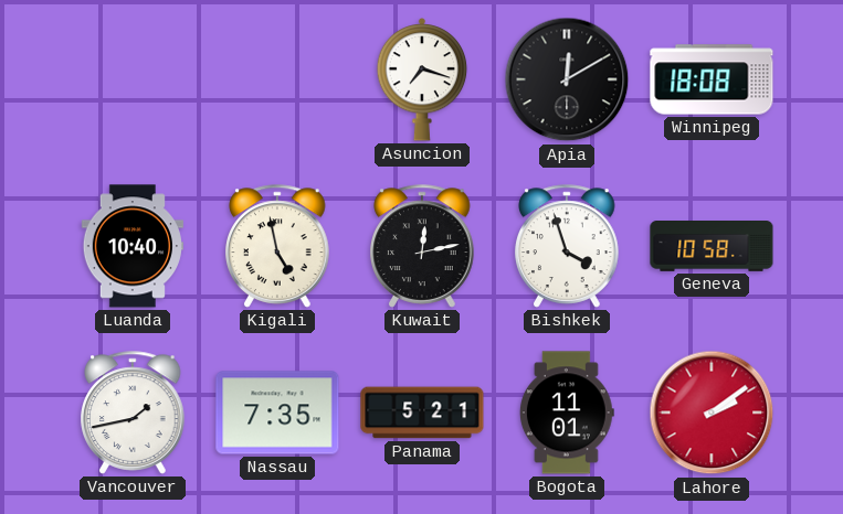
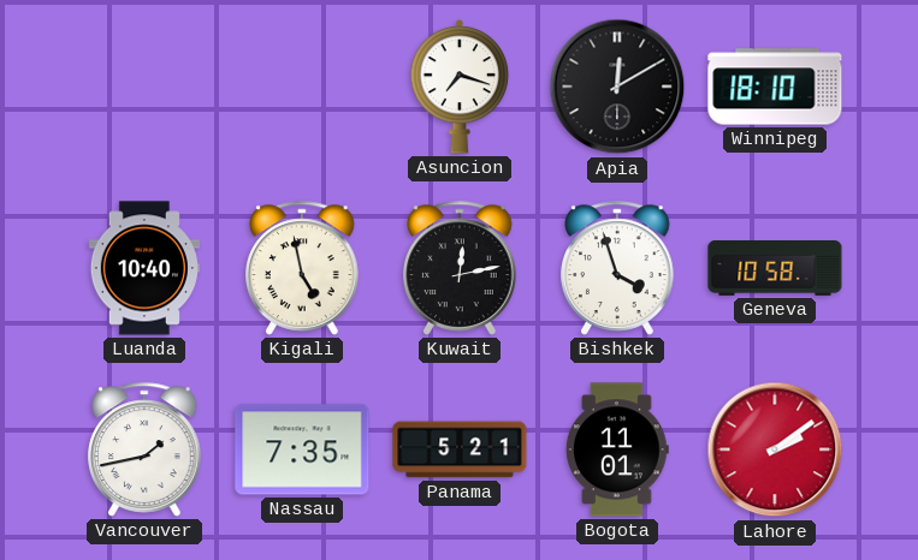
Winnipeg: 18:08 -> 18:10 (775, 87)
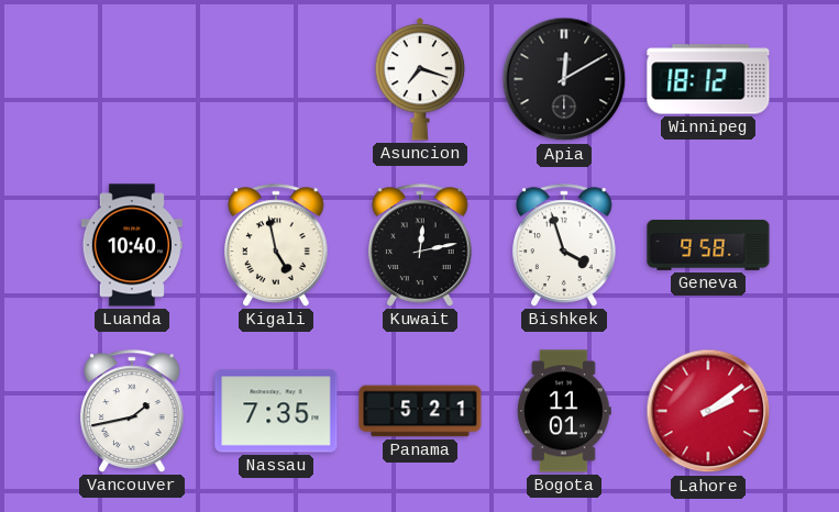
Winnipeg: 18:10 -> 18:12 (708, 79)
Geneva: 10:58 -> 9:58 (708, 246)
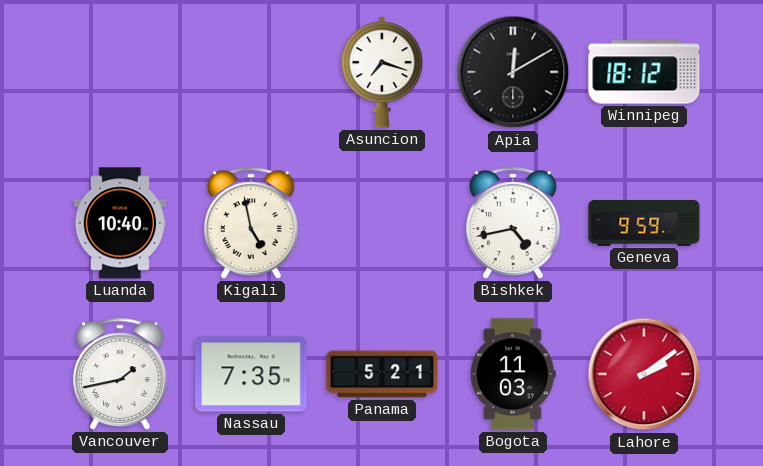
Kuwait: 12:13 -> none (420, 245)
Bishkek: 3:57 -> 4:43 (513, 223)
Geneva: 9:58 -> 9:59 (644, 224)
Bogota: 11:01 -> 11:03 (513, 374)
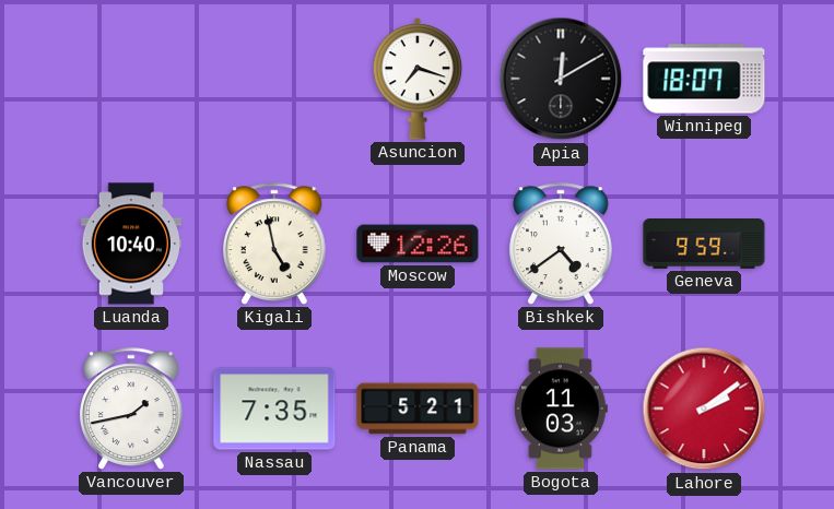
Winnipeg: 18:12 -> 18:07 (704, 79)
Moscow: none -> 12:26 (418, 244)
Bishkek: 4:43 -> 4:39 (561, 244)
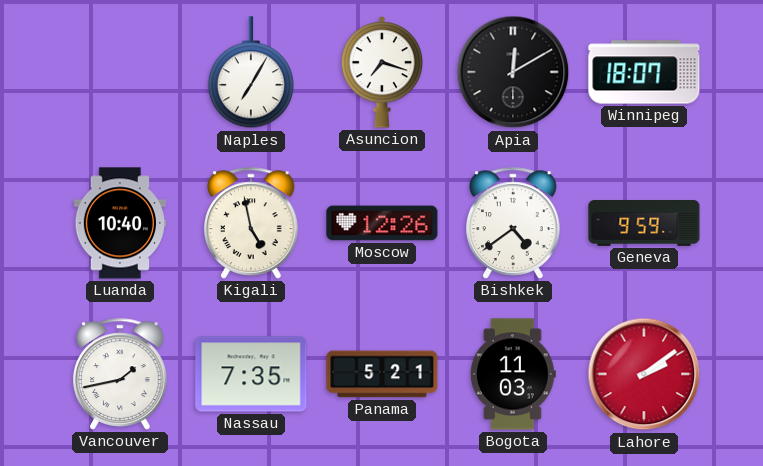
Naples: none -> 7:05 (251, 73)
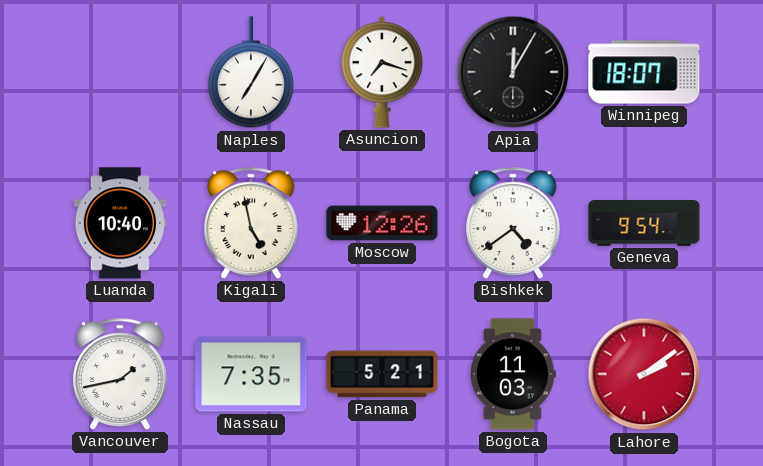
Apia: 12:10 -> 12:05 (513, 72)
Geneva: 9:59 -> 9:54 (644, 224)
